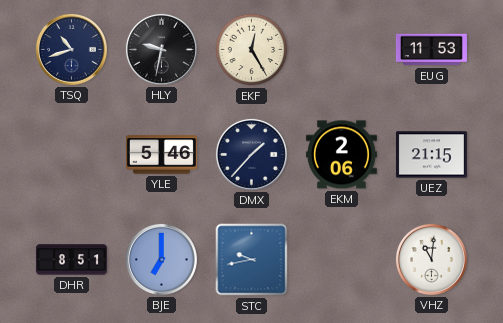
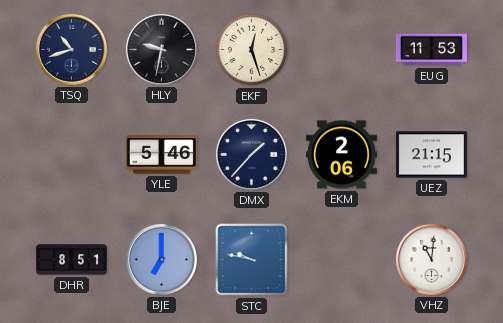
EKF: 12:25 -> 12:27 (252, 50)
STC: 9:43 -> 9:47 (252, 260)
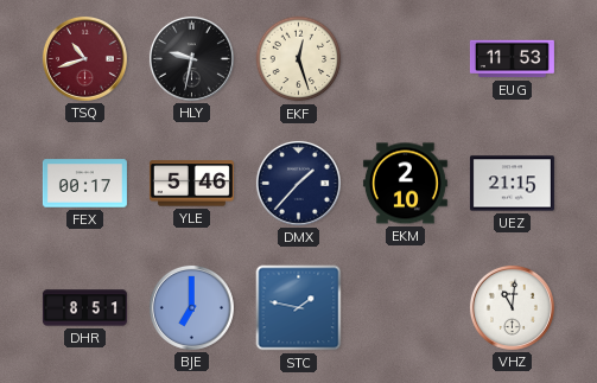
TSQ dial: navy -> burgundy (84, 58)
FEX: none -> 00:17 (84, 184)
EKM: 2:06 -> 2:10 (405, 184)
STC: 9:47 -> 1:47 (299, 308)
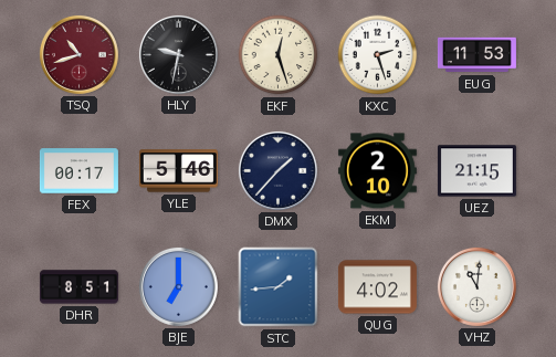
KXC: none -> 2:27 (378, 55)
STC: 1:47 -> 1:44 (279, 287)
QUG: none -> 4:02 (377, 287)
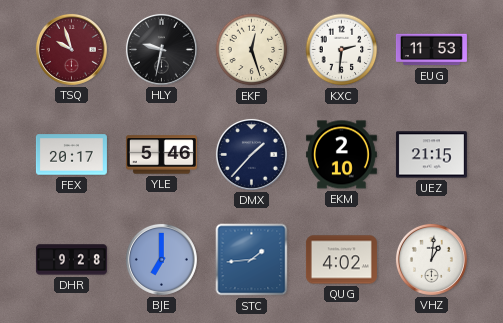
TSQ: 10:42 -> 9:57 (71, 49)
KXC: 2:27 -> 2:31 (342, 50)
FEX: 00:17 -> 20:17 (71, 155)
DHR: 8:51 -> 9:28 (71, 260)
VHZ: 11:01 -> 1:01 (431, 259)
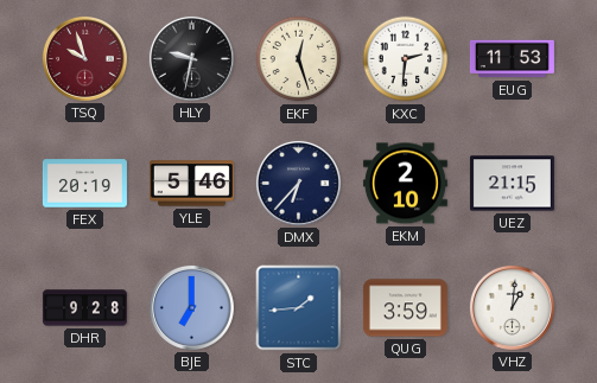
FEX: 20:17 -> 20:19 (84, 184)
DMX: 1:37 -> 6:37 (298, 183)
QUG: 4:02 -> 3:59 (405, 308)
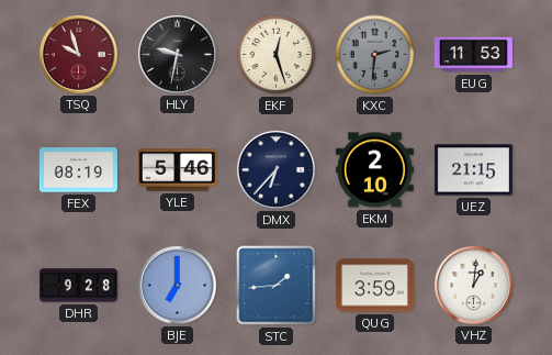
KXC dial: white -> grey (375, 55)
FEX: 20:19 -> 08:19 (78, 170)
